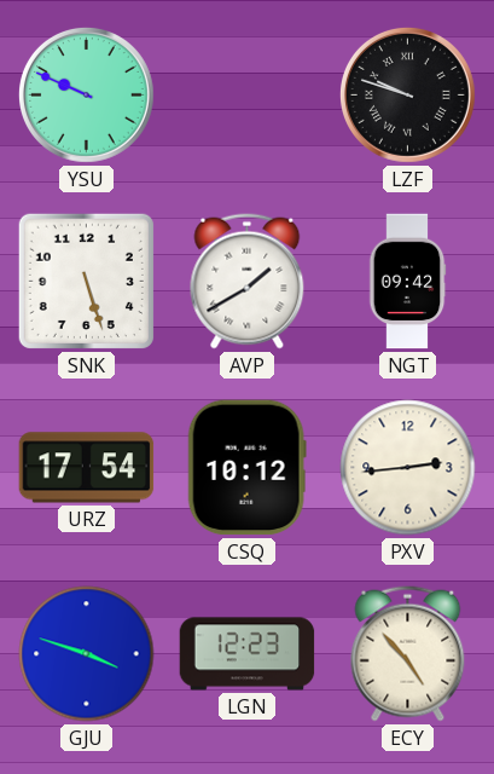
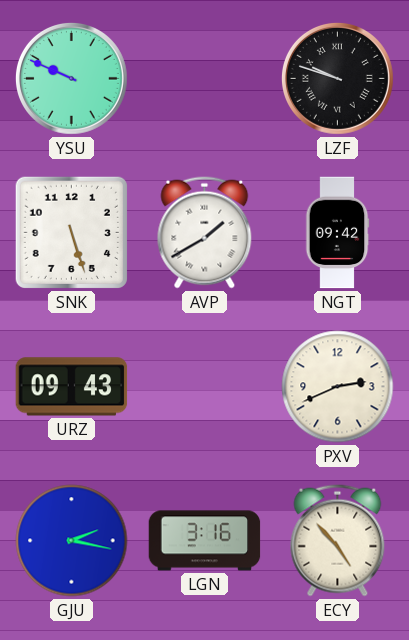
URZ: 17:54 -> 09:43 (72, 387)
CSQ: 10:12 -> none (246, 468)
PXV: 2:44 -> 2:41 (338, 387)
GJU: 3:48 -> 2:17 (72, 541)
LGN: 12:23 -> 3:16 (205, 541)
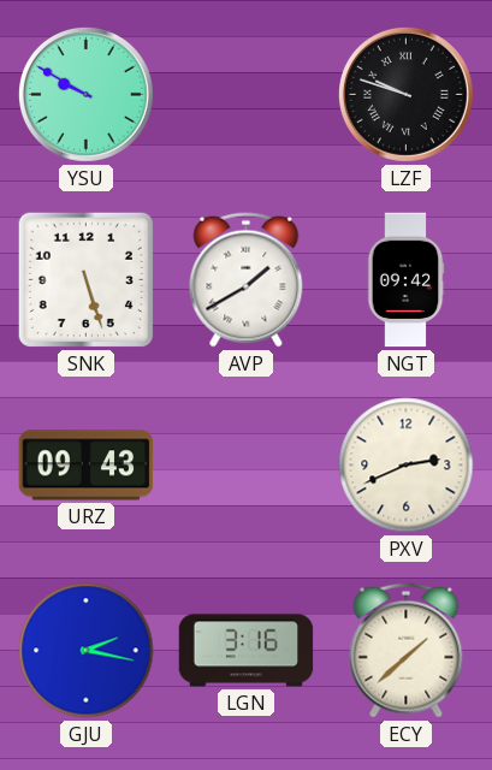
YSU: 9:49 -> 9:50 (85, 94)
ECY: 4:53 -> 1:38 (407, 651)
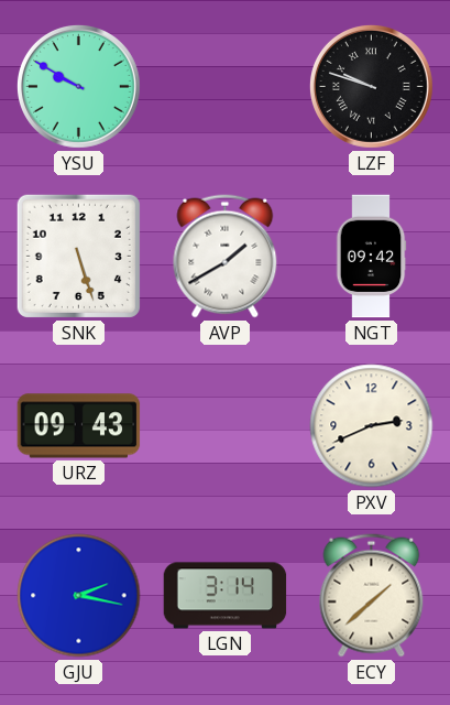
LGN: 3:16 -> 3:14 (226, 596)
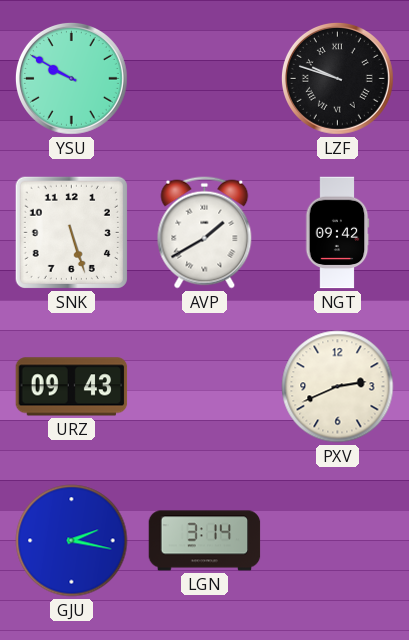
ECY: 1:38 -> none (372, 596)
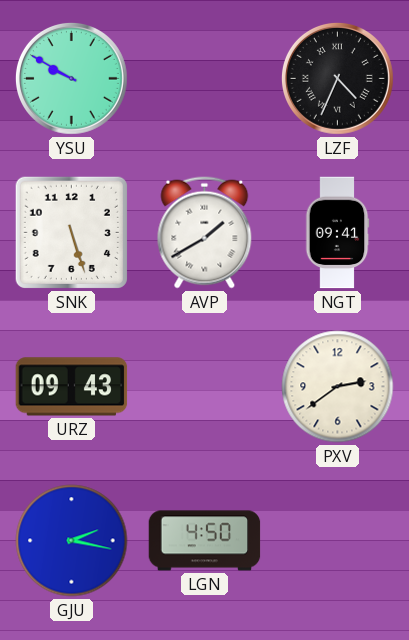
LZF: 9:48 -> 4:34 (337, 78)
NGT: 09:42 -> 09:41 (337, 233)
PXV: 2:41 -> 2:39 (338, 387)
LGN: 3:14 -> 4:50 (205, 541)
